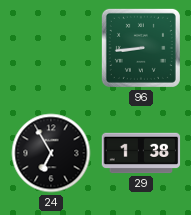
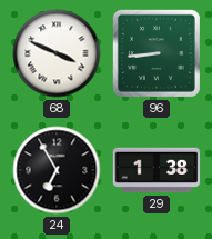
68: none -> 3:49 (57, 53)
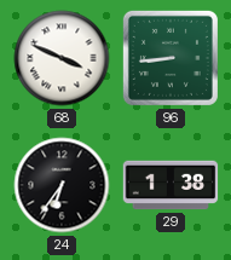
24: 6:55 -> 6:36 (62, 185)
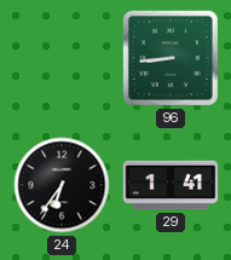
68: 3:49 -> none (62, 58)
29: 1:38 -> 1:41 (171, 185)
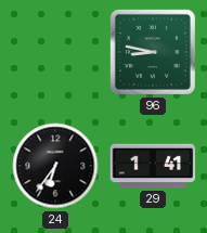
96: 8:44 -> 8:47 (153, 52)
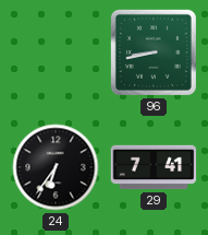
96: 8:47 -> 8:43 (154, 52)
29: 1:41 -> 7:41 (154, 167)
